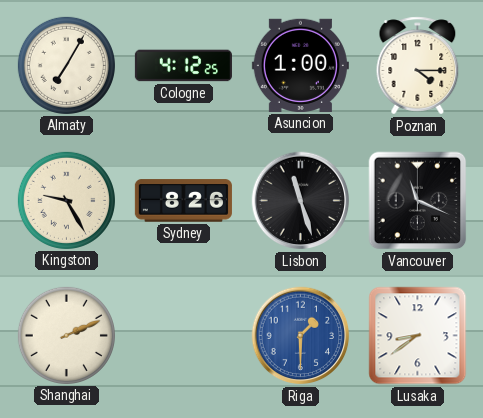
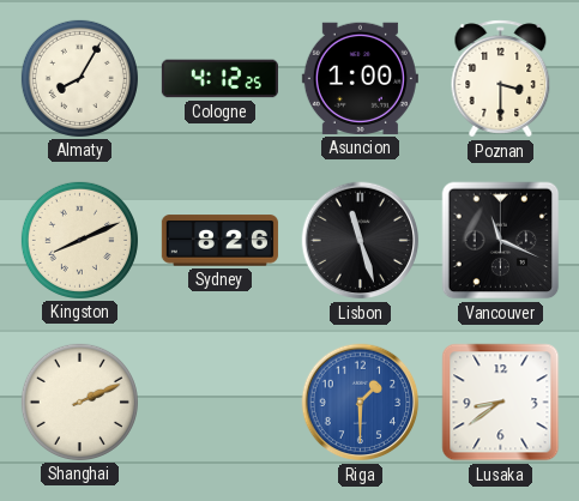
Almaty: 7:05 -> 8:05 (79, 78)
Poznan: 4:15 -> 3:30 (501, 79)
Kingston: 9:25 -> 8:11 (79, 240)
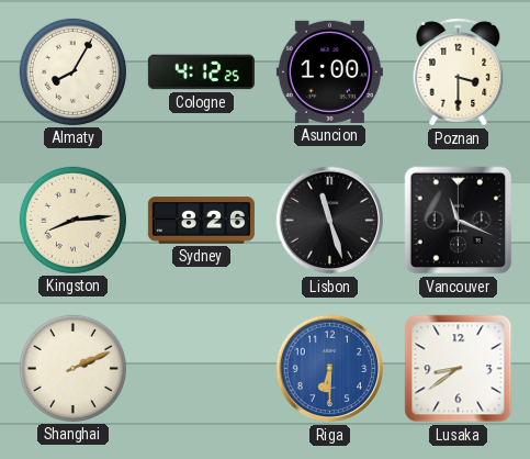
Kingston: 8:11 -> 8:14 (72, 220)
Riga: 1:30 -> 6:30 (330, 369)
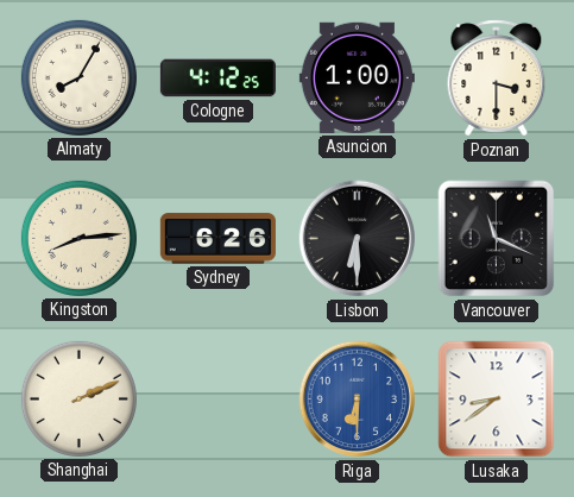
Sydney: 8:26 -> 6:26 (217, 239)
Lisbon: 11:27 -> 6:30 (358, 239)
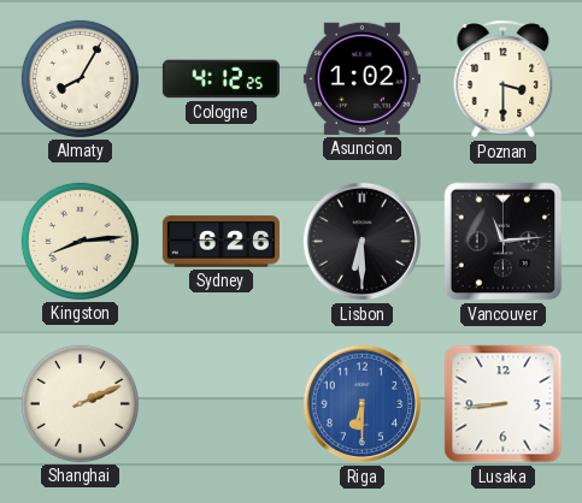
Asuncion: 1:00 -> 1:02 (361, 78)
Vancouver: 11:19 -> 11:14 (504, 242)
Lusaka: 8:39 -> 8:44 (504, 404)
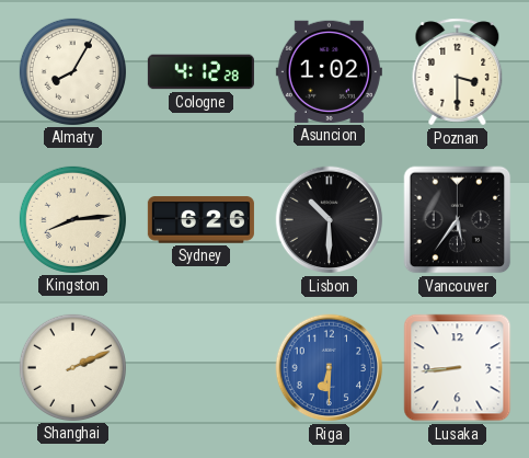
Cologne: 4:12:25 -> 4:12:28 (200, 72)
Lisbon: 6:30 -> 10:30 (330, 220)
Vancouver: 11:14 -> 5:36 (458, 220)
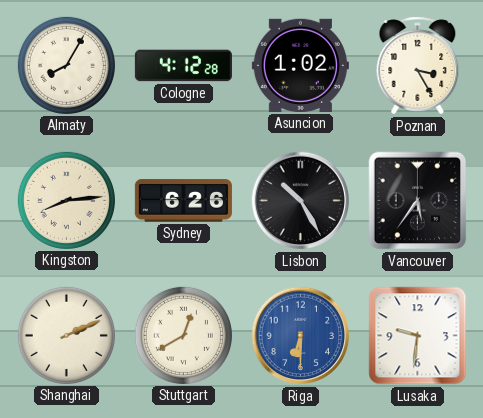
Poznan: 3:30 -> 3:25 (418, 66)
Lisbon: 10:30 -> 10:25 (301, 201)
Stuttgart: none -> 12:40 (183, 335)
Lusaka: 8:44 -> 9:31 (418, 336)
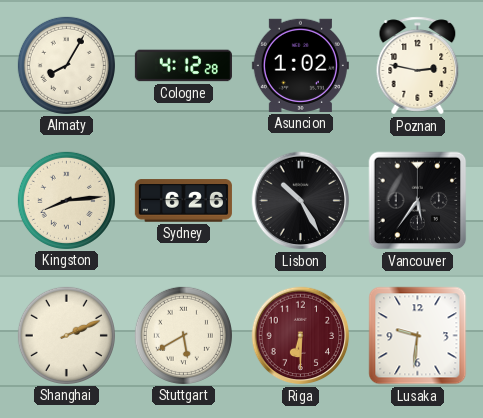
Poznan: 3:25 -> 2:47 (418, 66)
Stuttgart: 12:40 -> 5:40 (183, 335)
Riga dial: blue -> burgundy (301, 336)
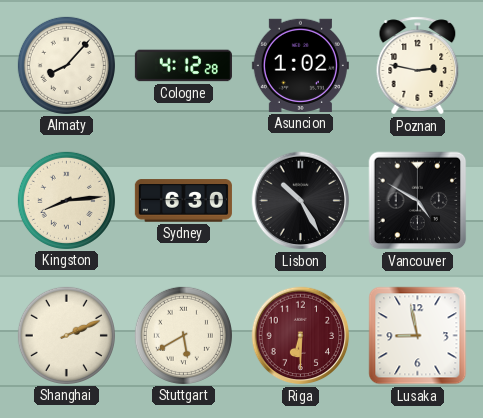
Almaty: 8:05 -> 8:07 (66, 65)
Sydney: 6:26 -> 6:30 (183, 201)
Vancouver: 5:36 -> 4:50 (418, 201)
Lusaka: 9:31 -> 8:58 (418, 336)
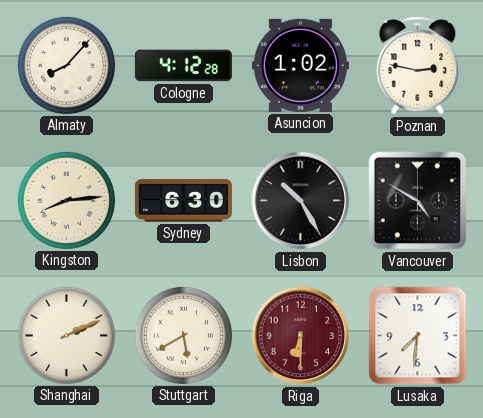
Lusaka: 8:58 -> 7:31 (418, 336)
